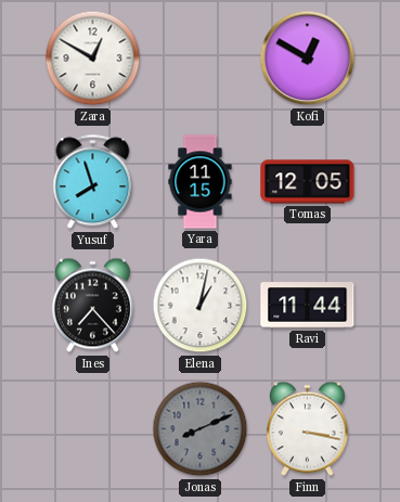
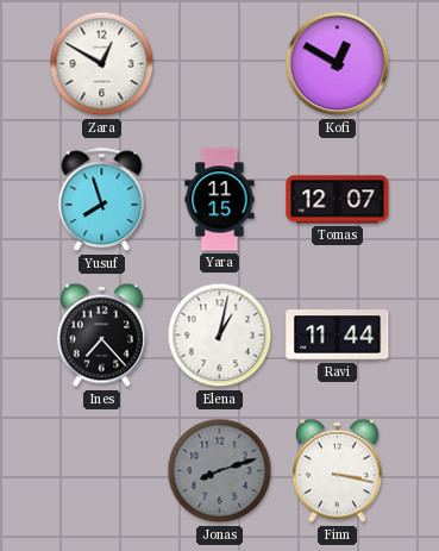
Tomas: 12:05 -> 12:07 (338, 200)
Jonas: 8:11 -> 8:12 (220, 471)
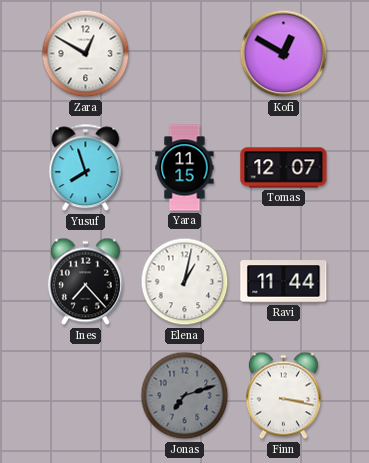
Jonas: 8:12 -> 7:12 (185, 396)
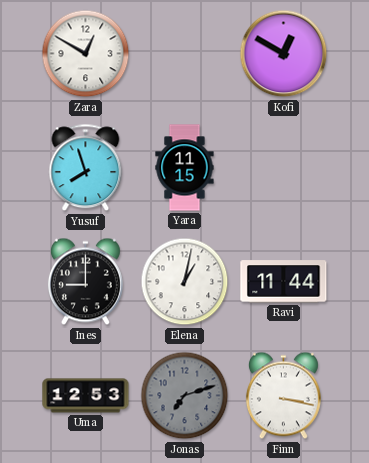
Tomas: 12:07 -> none (284, 168)
Ines: 7:23 -> 9:00 (85, 282)
Uma: none -> 12:53 (86, 396)
